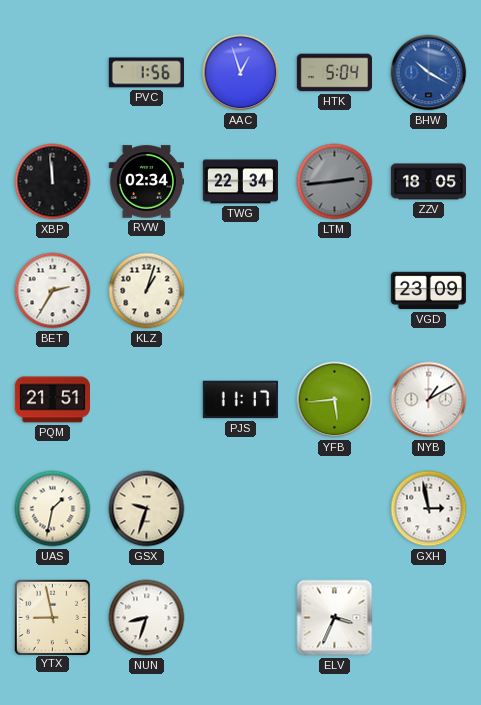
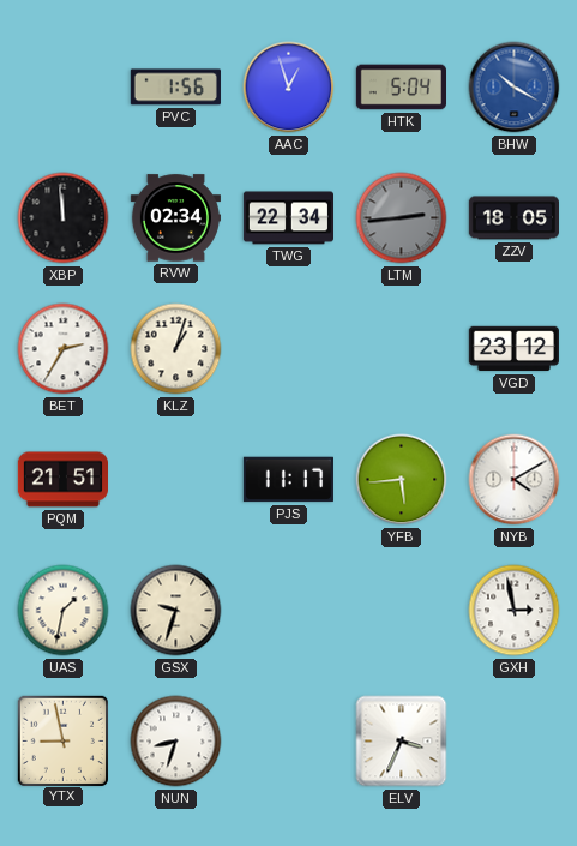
VGD: 23:09 -> 23:12 (513, 349)
NYB: 1:10 -> 4:10 (515, 480)
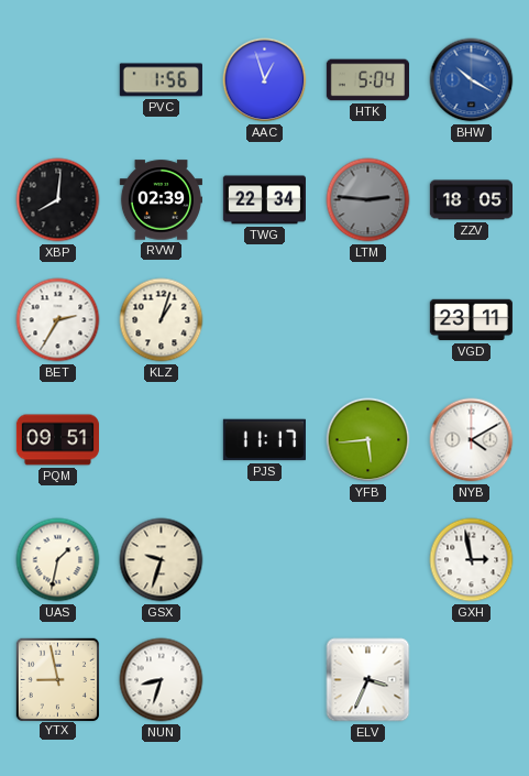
XBP: 11:59 -> 8:01 (58, 200)
RVW: 02:34 -> 02:39 (161, 200)
LTM: 2:44 -> 2:46 (368, 200)
VGD: 23:12 -> 23:11 (471, 320)
PQM: 21:51 -> 09:51 (57, 440)
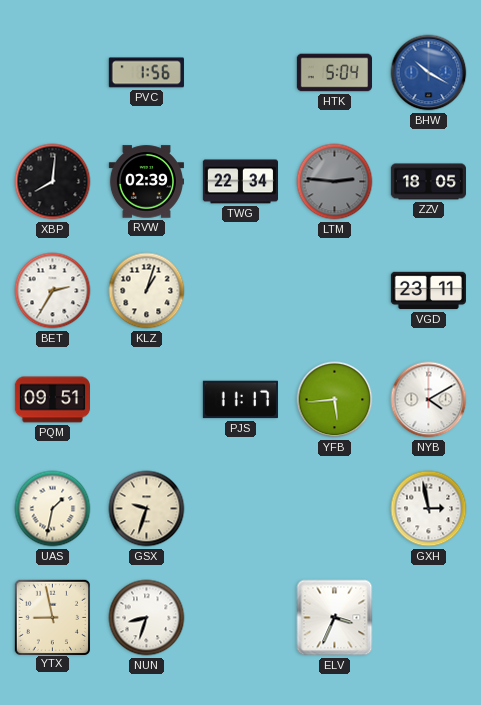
AAC: 12:57 -> none (265, 80)
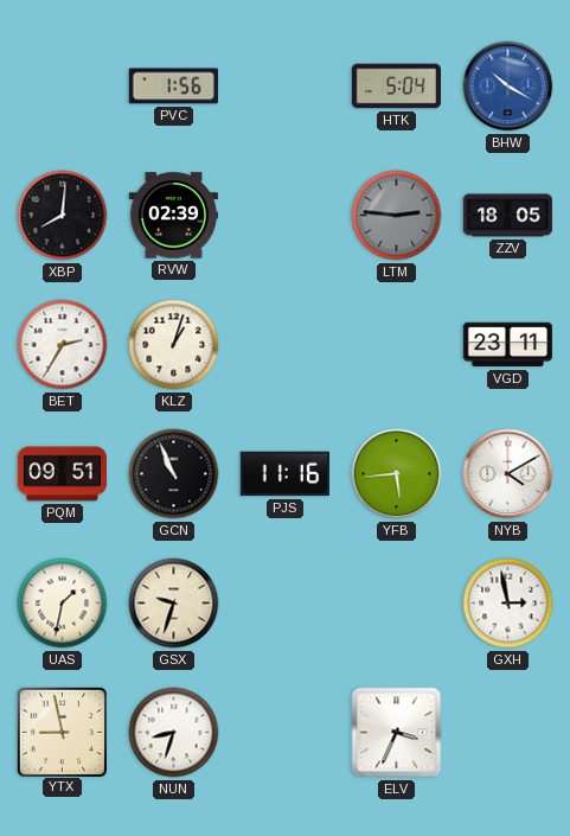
TWG: 22:34 -> none (240, 182)
GCN: none -> 10:56 (174, 474)
PJS: 11:17 -> 11:16 (284, 474)
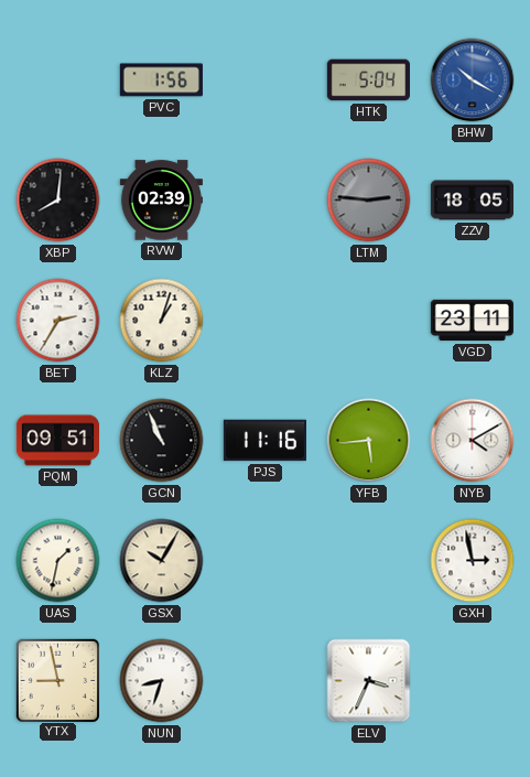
GSX: 9:33 -> 10:05 (162, 561)
